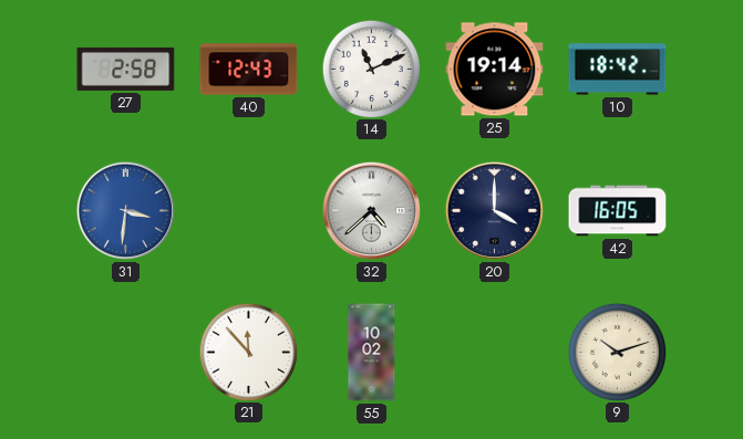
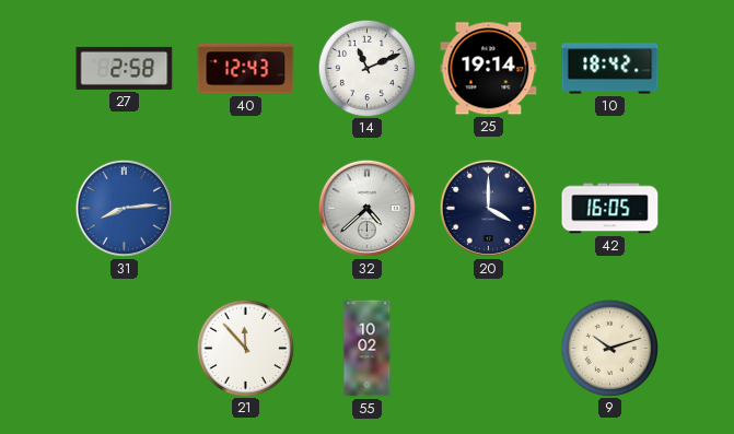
31: 3:31 -> 8:14 (124, 208)
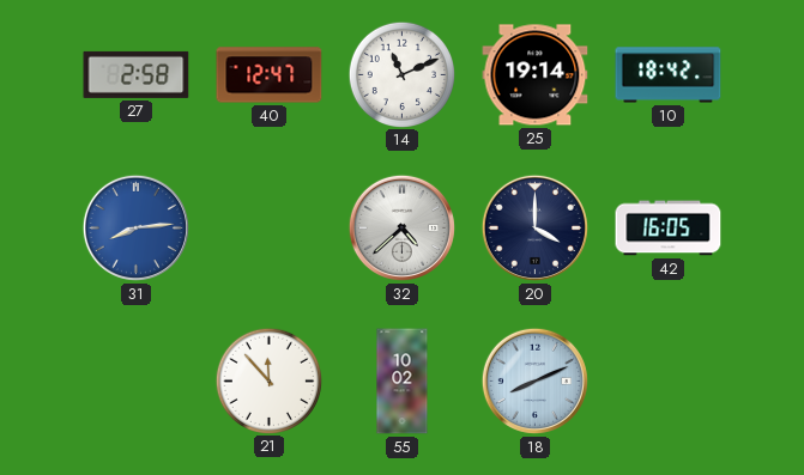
40: 12:43 -> 12:47 (270, 75)
18: none -> 8:11 (534, 380)
9: 10:12 -> none (609, 348)
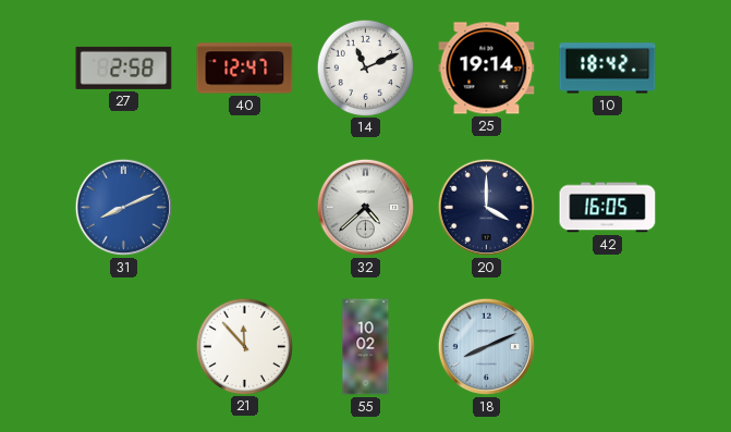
31: 8:14 -> 8:11 (123, 207)
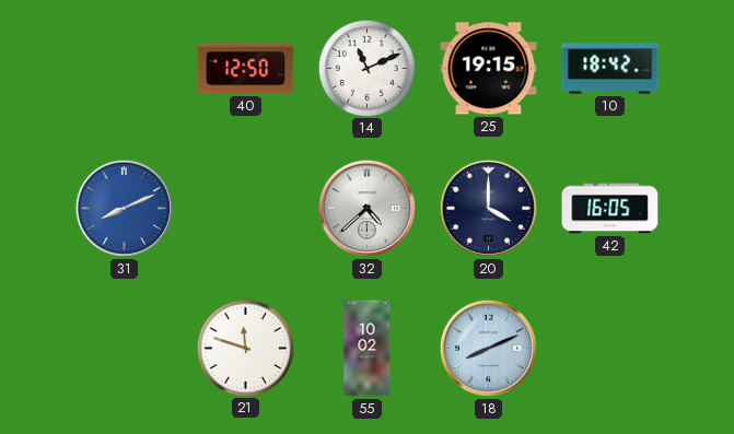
27: 2:58 -> none (124, 67)
40: 12:47 -> 12:50 (246, 69)
25: 19:14 -> 19:15 (489, 69)
21: 11:53 -> 11:48 (245, 348)
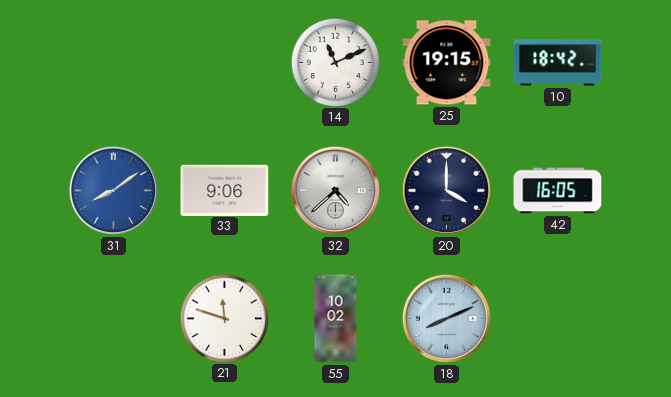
40: 12:50 -> none (246, 69)
31: 8:11 -> 8:09 (113, 190)
33: none -> 9:06 (225, 190)
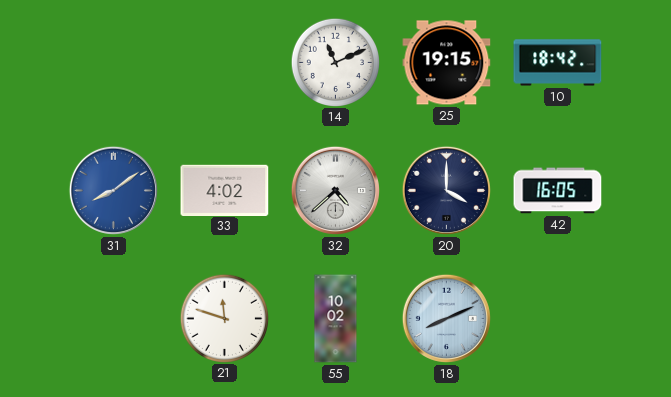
33: 9:06 -> 4:02 (225, 190)
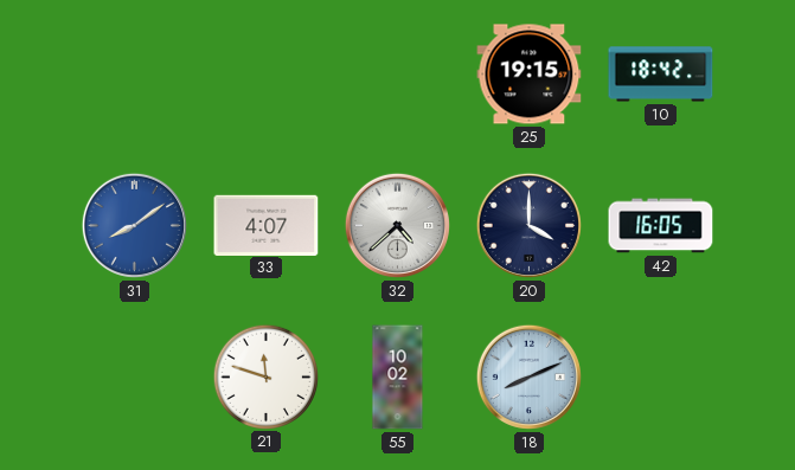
14: 11:11 -> none (335, 62)
33: 4:02 -> 4:07 (267, 225)
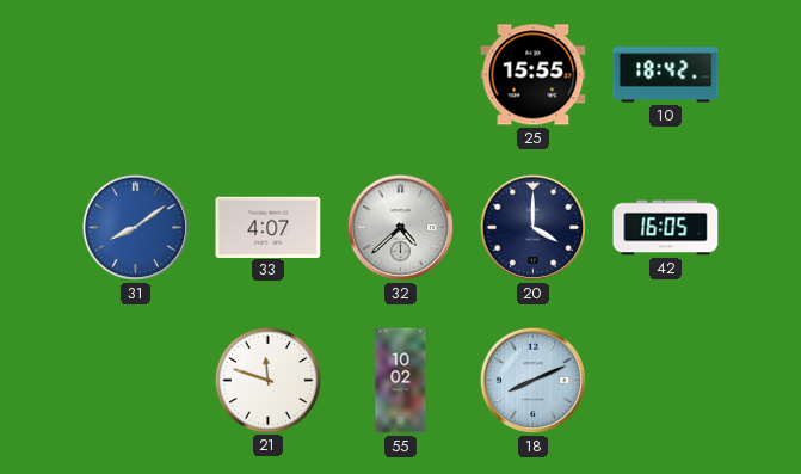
25: 19:15 -> 15:55 (534, 75)
